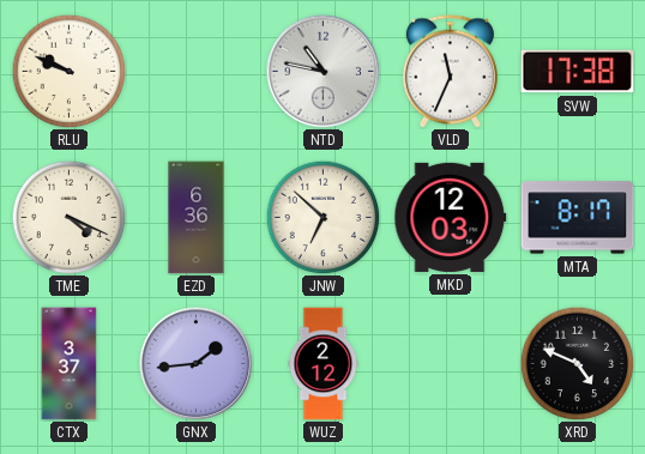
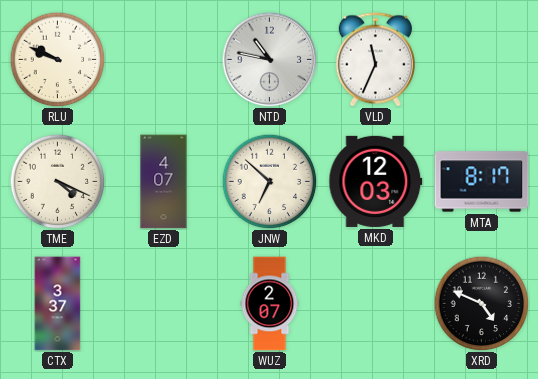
SVW: 17:38 -> none (578, 72)
EZD: 6:36 -> 4:07 (164, 182)
GNX: 1:44 -> none (195, 363)
WUZ: 2:12 -> 2:07 (270, 304)
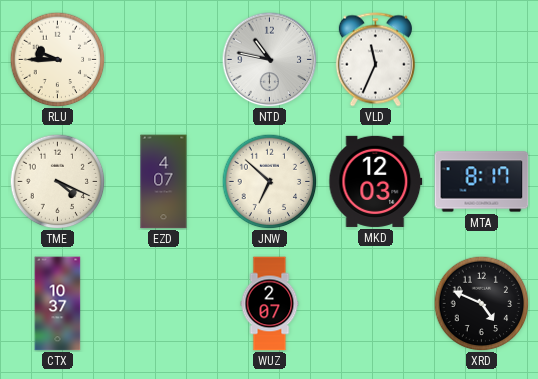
RLU: 9:49 -> 9:45 (57, 59)
CTX: 3:37 -> 10:37 (58, 304)
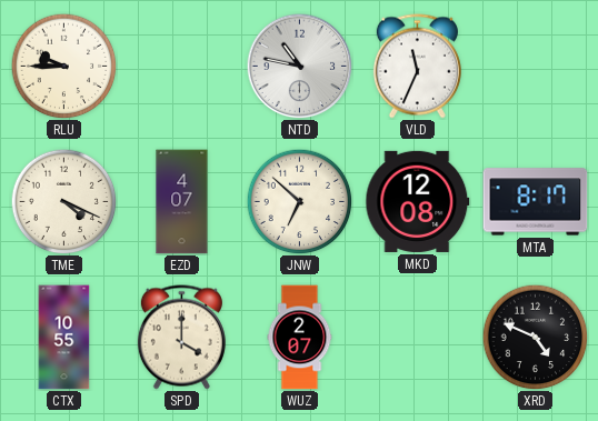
MKD: 12:03 -> 12:08 (418, 201)
CTX: 10:37 -> 10:55 (64, 338)
SPD: none -> 4:00 (181, 338)
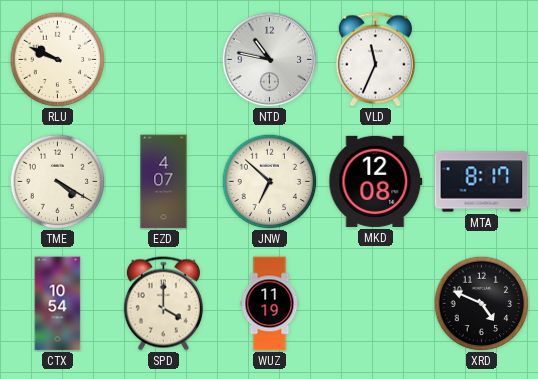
RLU: 9:45 -> 9:49 (57, 59)
TME: 4:19 -> 4:20 (57, 181)
CTX: 10:55 -> 10:54 (58, 304)
WUZ: 2:07 -> 11:19 (270, 304)
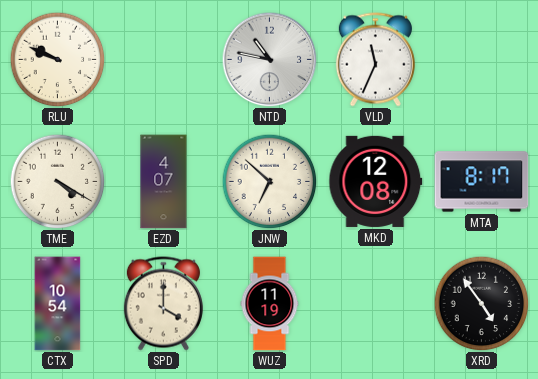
XRD: 4:49 -> 4:54 (481, 303)
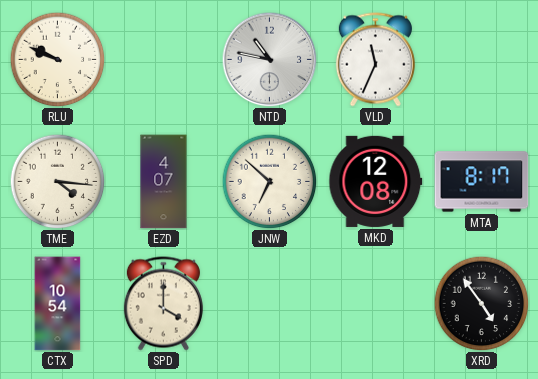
TME: 4:20 -> 4:16 (57, 181)
WUZ: 11:19 -> none (270, 304)
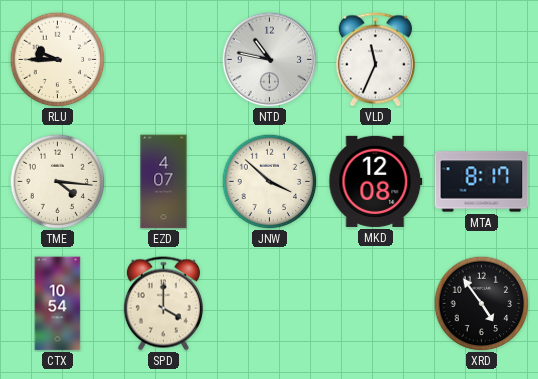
RLU: 9:49 -> 9:45 (57, 59)
JNW: 6:52 -> 3:52 (269, 181)
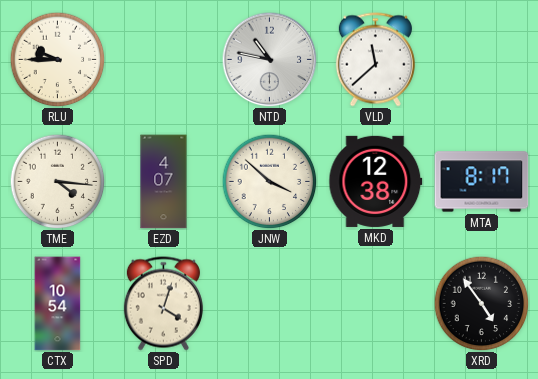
VLD: 11:34 -> 11:38 (375, 60)
MKD: 12:08 -> 12:38 (376, 181)
SPD: 4:00 -> 4:03 (163, 304)
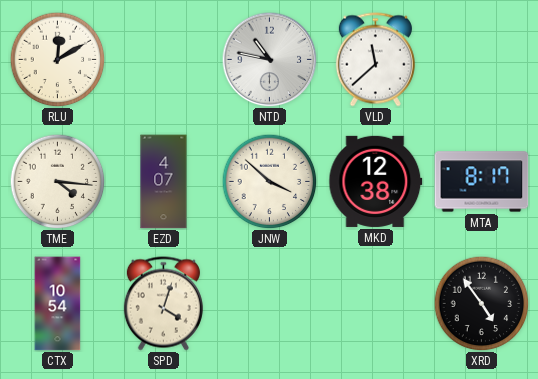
RLU: 9:45 -> 12:10 (57, 59)
